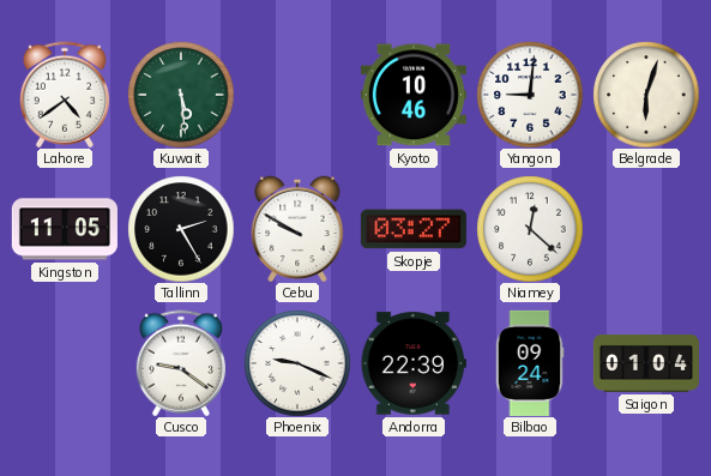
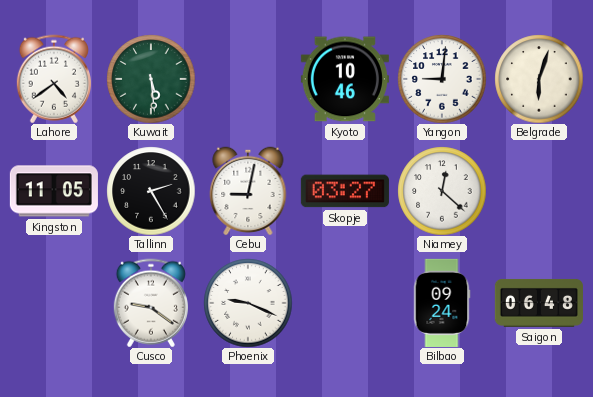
Cebu: 9:50 -> 9:02 (248, 191)
Andorra: 22:39 -> none (414, 363)
Saigon: 01:04 -> 06:48 (539, 303)
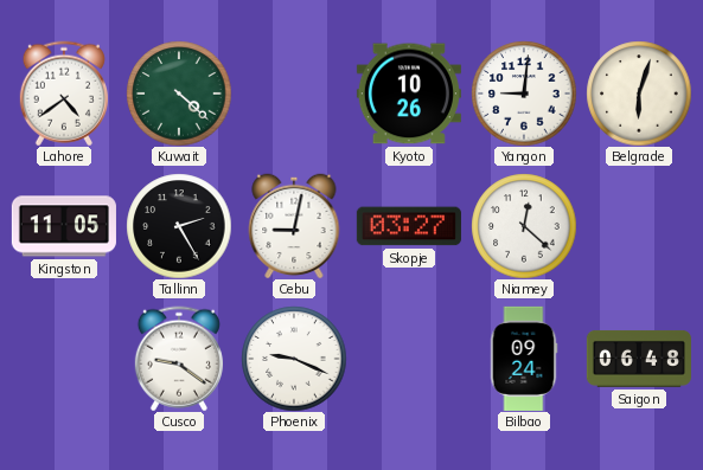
Kuwait: 5:29 -> 4:22 (179, 94)
Kyoto: 10:46 -> 10:26 (409, 94)
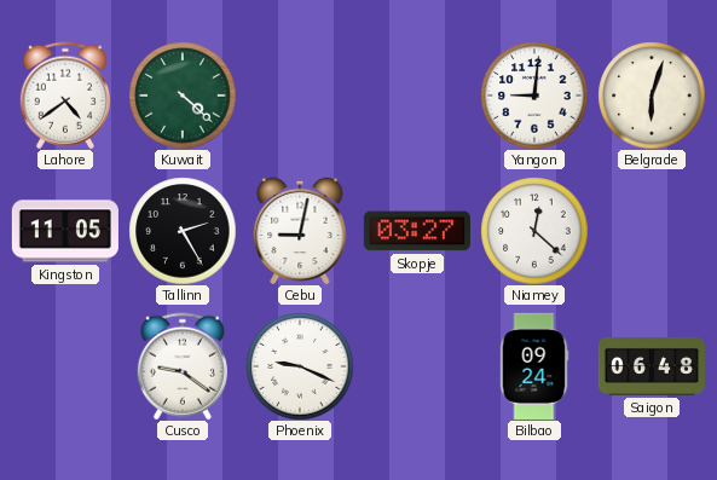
Kyoto: 10:26 -> none (409, 94)
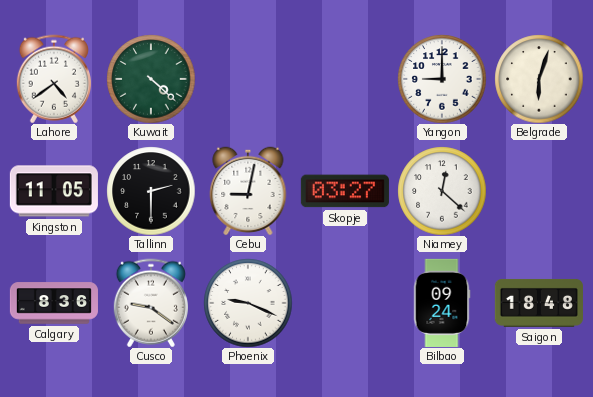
Yangon: 9:01 -> 9:00 (442, 79)
Tallinn: 2:25 -> 2:30 (151, 191)
Calgary: none -> 8:36 (54, 303)
Saigon: 06:48 -> 18:48 (539, 303)
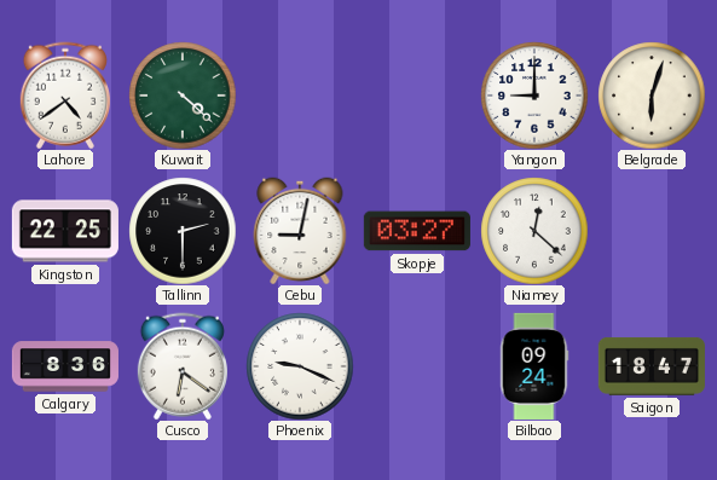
Kingston: 11:05 -> 22:25 (65, 231)
Cusco: 9:21 -> 6:21 (183, 366)
Saigon: 18:48 -> 18:47 (652, 366)
